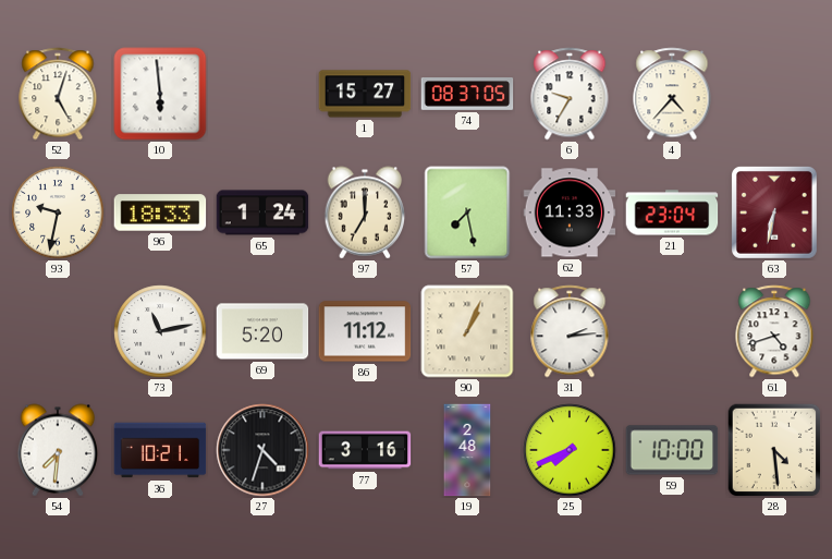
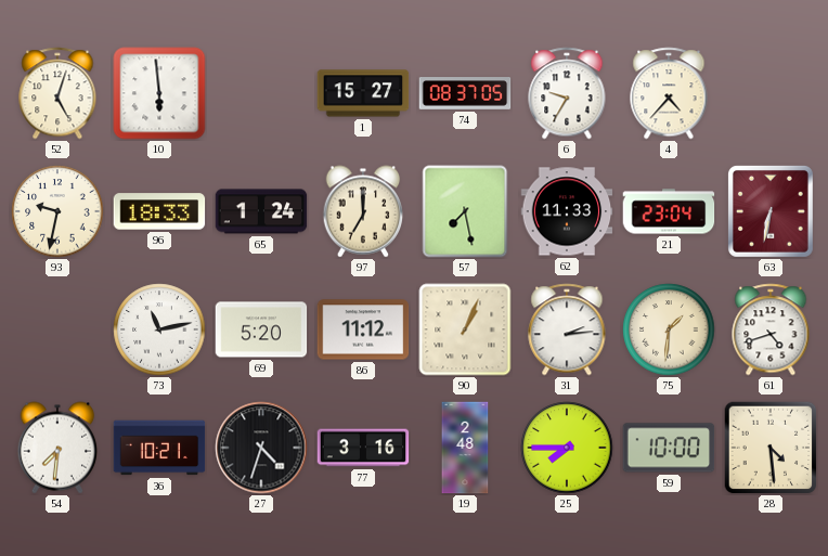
75: none -> 1:31 (669, 329)
25: 7:41 -> 7:45 (567, 448)
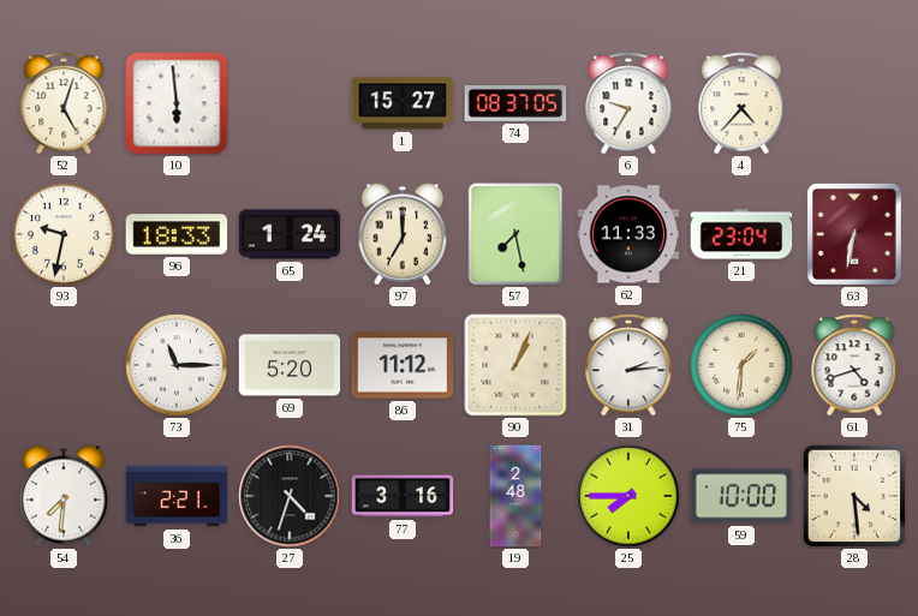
73: 11:13 -> 11:15 (177, 365)
36: 10:21 -> 2:21 (177, 496)
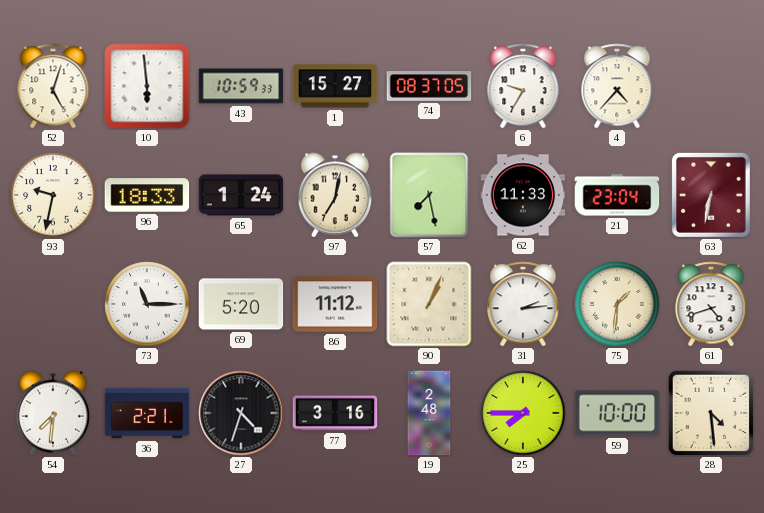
43: none -> 10:59 (241, 86)
97: 7:00 -> 7:02 (335, 195)
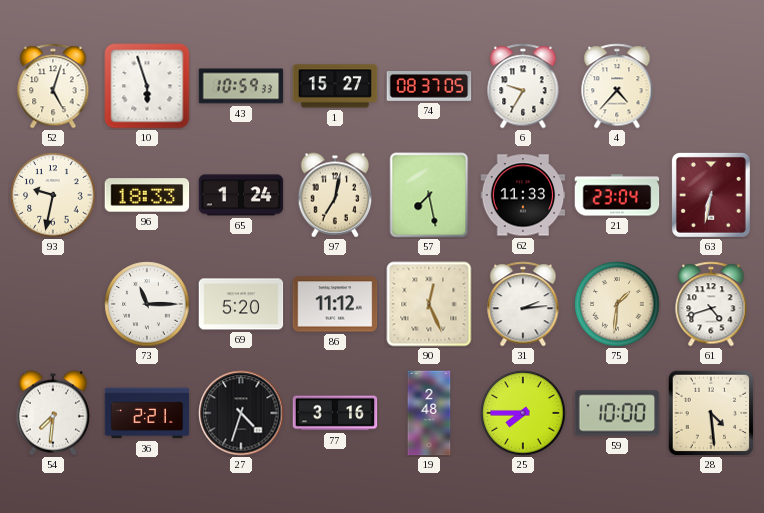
10: 5:59 -> 5:57 (147, 86)
90: 1:04 -> 12:26 (429, 304)
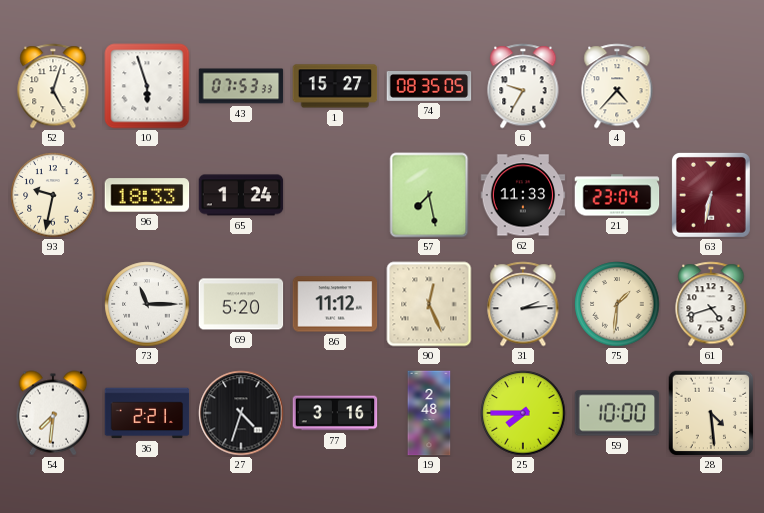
43: 10:59 -> 07:53 (241, 86)
74: 08:37 -> 08:35 (429, 87)
97: 7:02 -> none (335, 195)
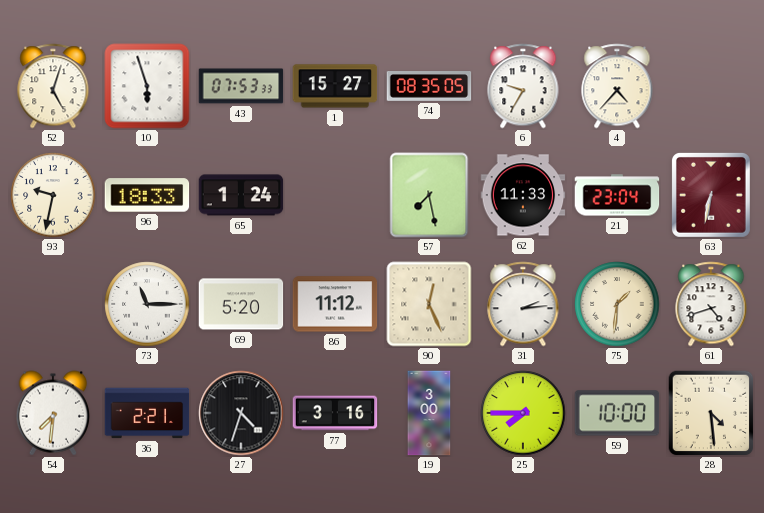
19: 2:48 -> 3:00 (429, 413)
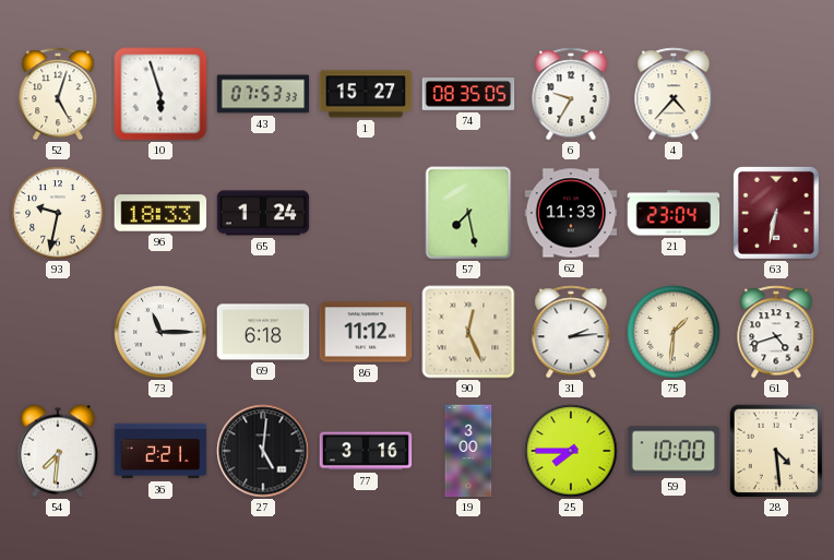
69: 5:20 -> 6:18 (263, 332)
27: 4:33 -> 5:01 (263, 451)
